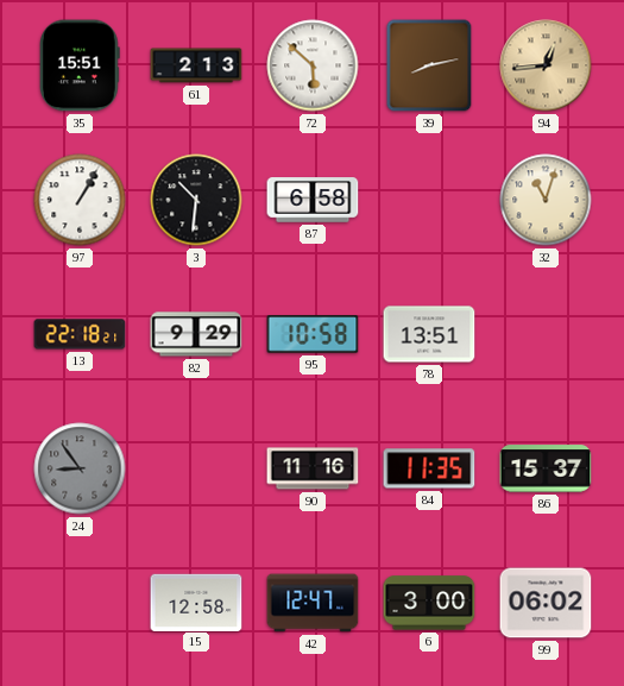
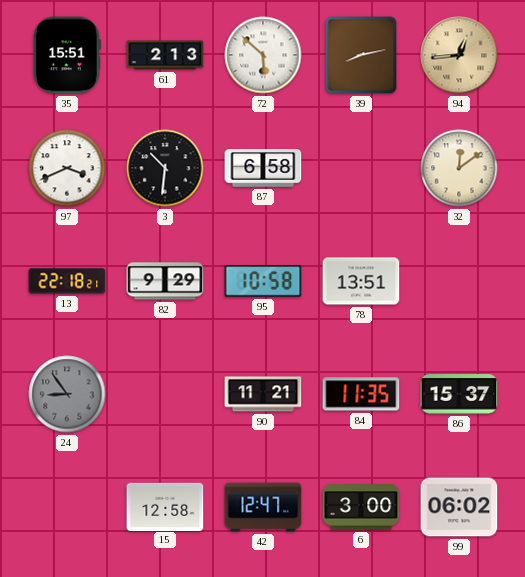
97: 1:05 -> 3:41 (67, 168)
32: 11:03 -> 12:09 (459, 168)
90: 11:16 -> 11:21 (263, 394)
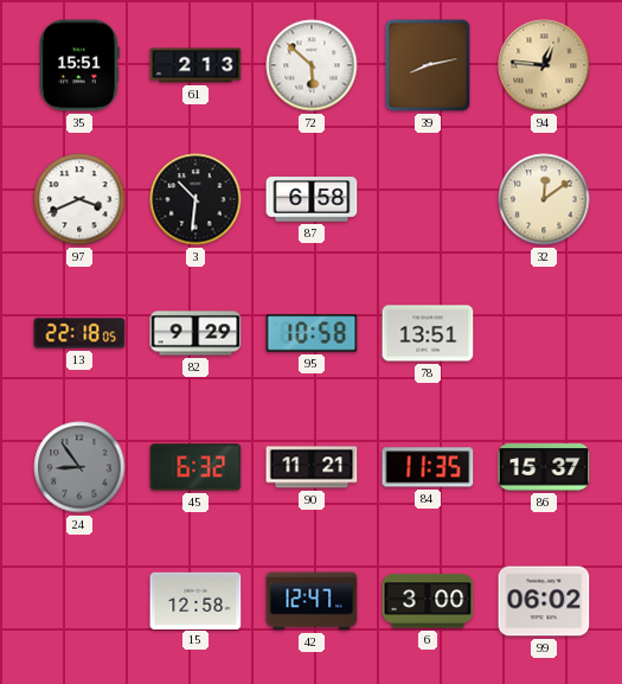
94: 12:44 -> 12:46 (544, 65)
13: 22:18:21 -> 22:18:05 (79, 333)
45: none -> 6:32 (195, 467)
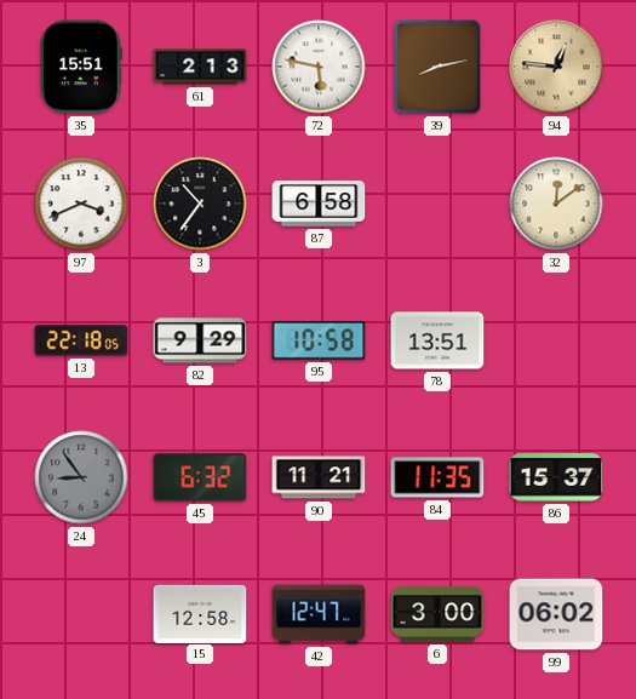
72: 5:52 -> 5:47 (319, 67)
3: 10:31 -> 10:36 (200, 204)
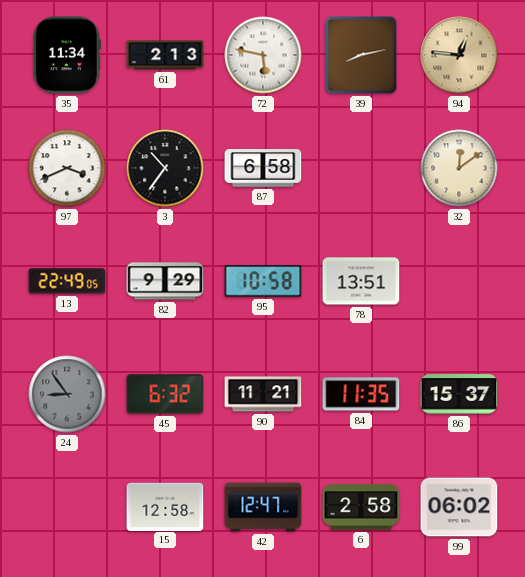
35: 15:51 -> 11:34 (67, 55)
13: 22:18 -> 22:49 (67, 281)
6: 3:00 -> 2:58 (361, 507)
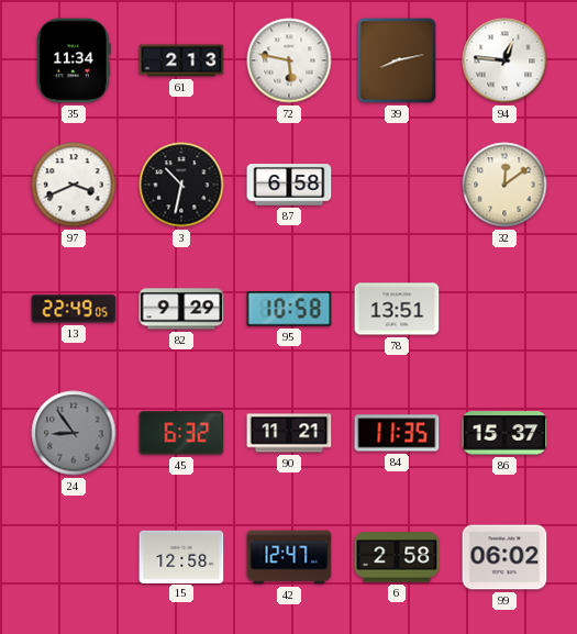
94 dial: champagne -> white (504, 60)
3: 10:36 -> 10:32 (181, 185)
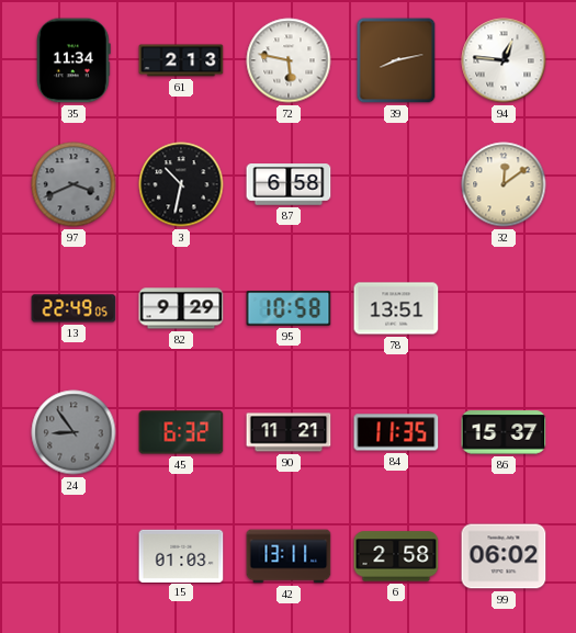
97 dial: white -> grey (74, 184)
15: 12:58 -> 01:03 (181, 555)
42: 12:47 -> 13:11 (289, 556)
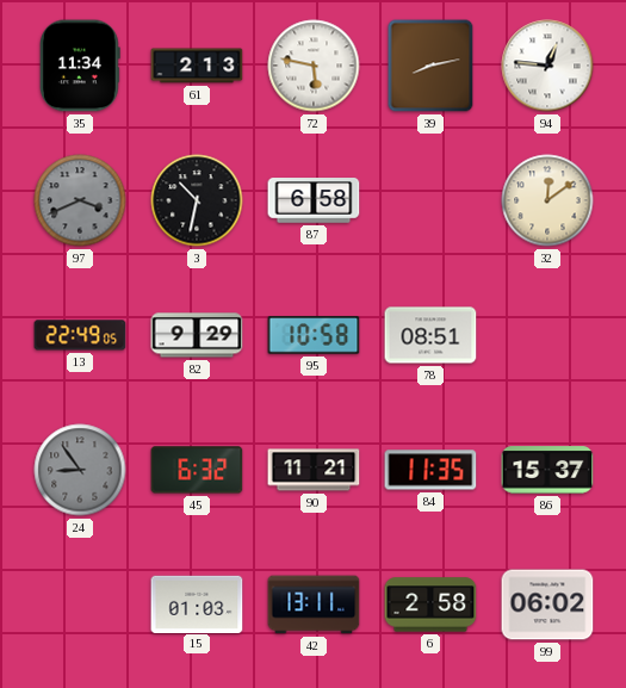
78: 13:51 -> 08:51 (430, 335)
